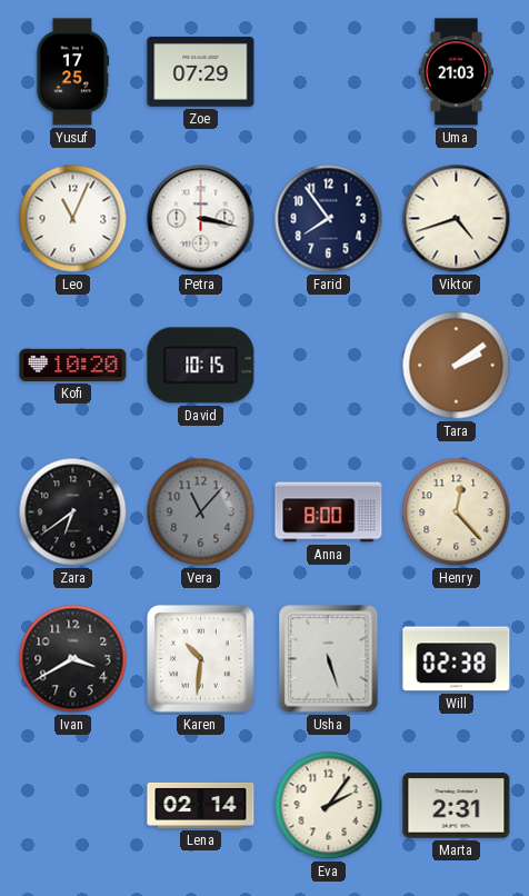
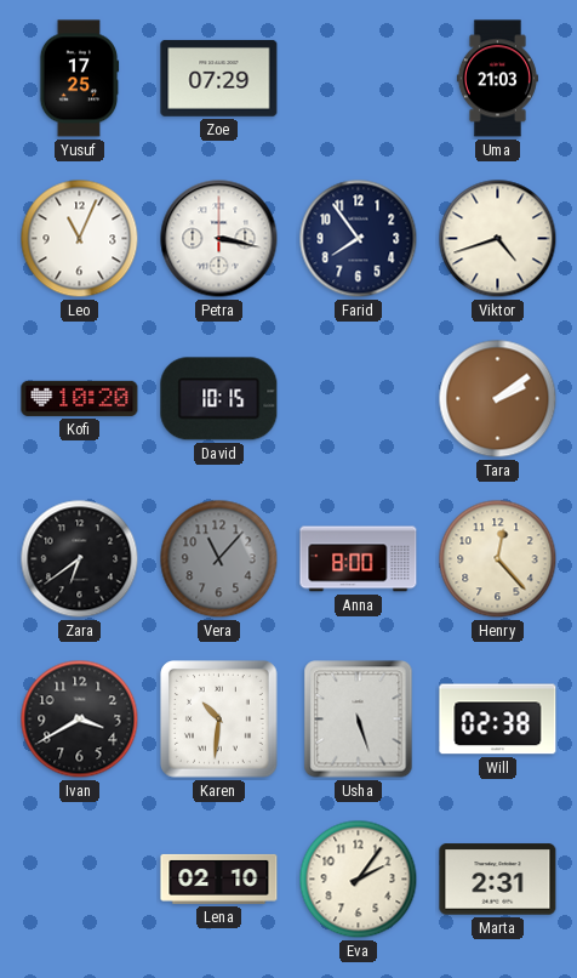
Lena: 02:14 -> 02:10 (219, 879)
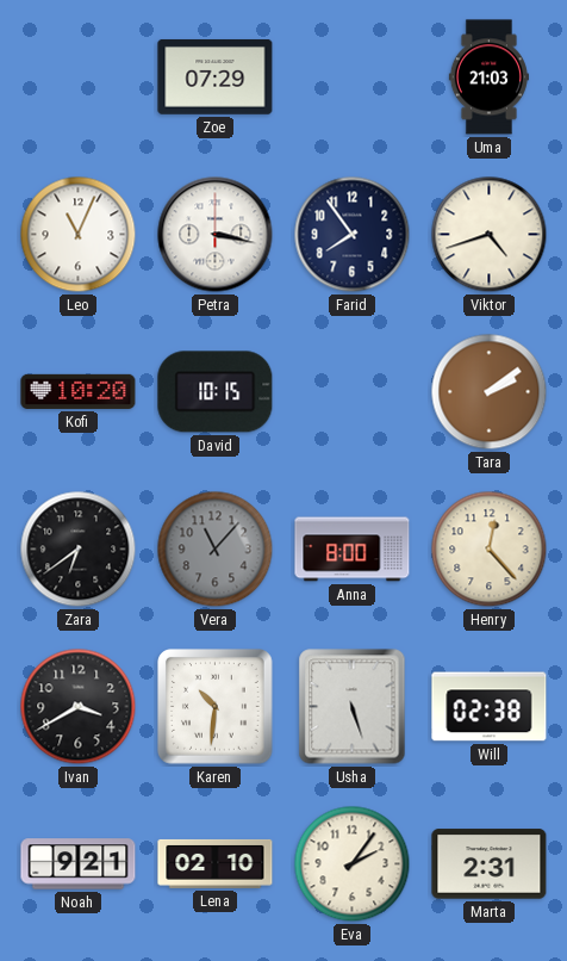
Yusuf: 17:25 -> none (79, 79)
Noah: none -> 9:21 (79, 864)
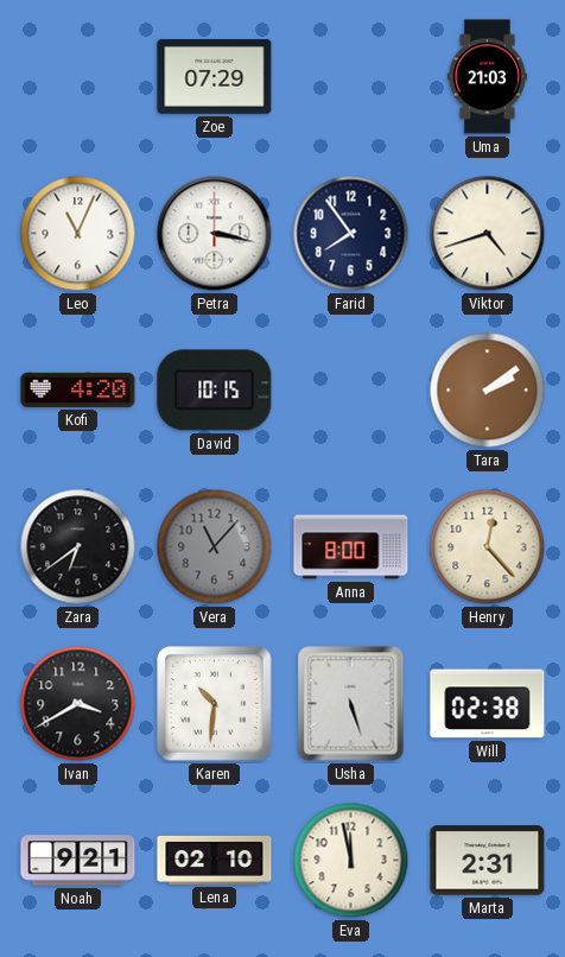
Kofi: 10:20 -> 4:20 (78, 389)
Eva: 2:06 -> 11:58 (351, 861)
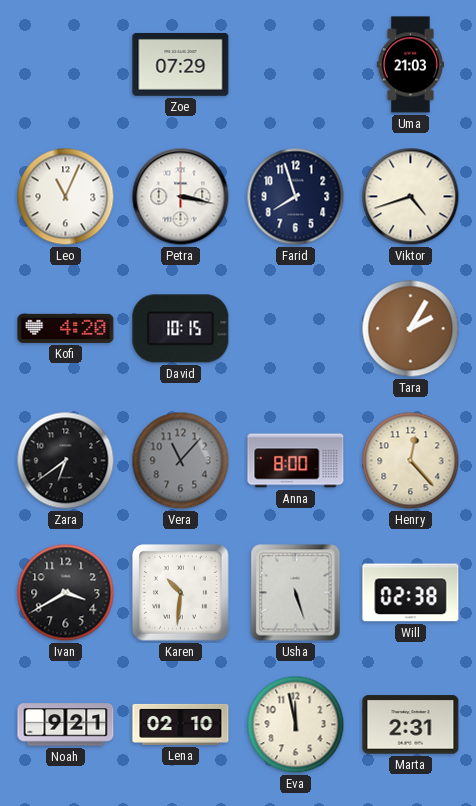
Farid: 7:54 -> 7:57 (296, 197)
Tara: 2:09 -> 2:05 (411, 329)
